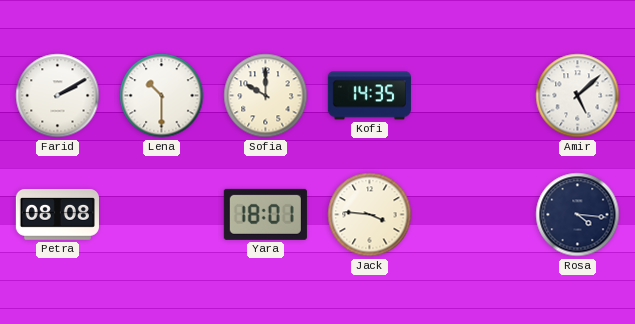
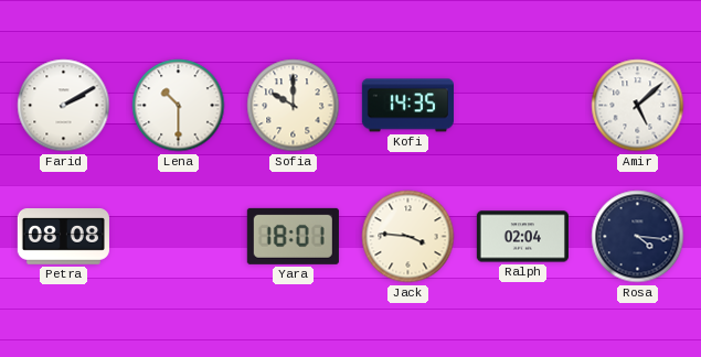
Ralph: none -> 02:04 (522, 237)
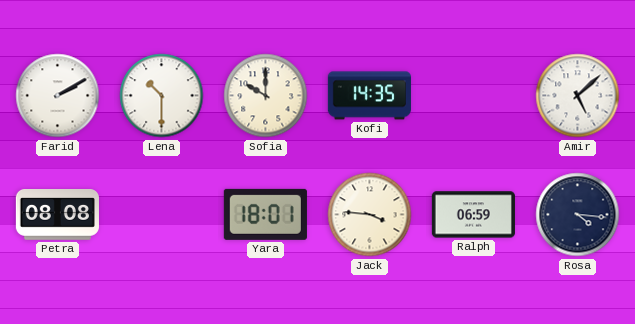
Ralph: 02:04 -> 06:59 (473, 215)
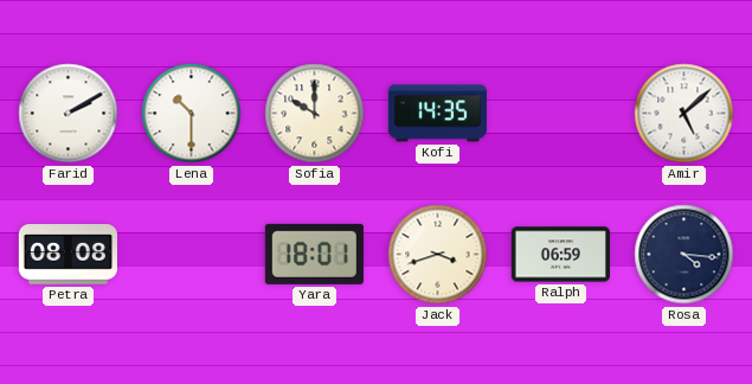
Jack: 3:46 -> 3:42 (438, 255)
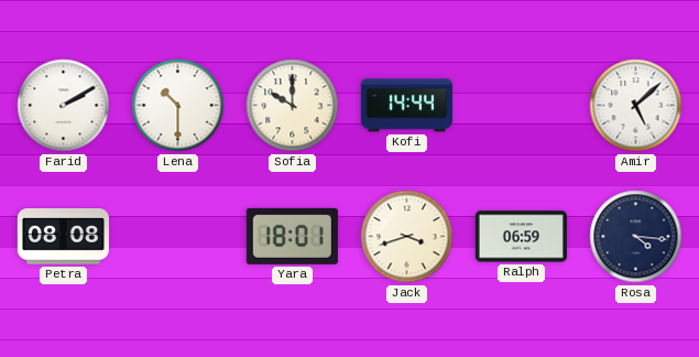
Kofi: 14:35 -> 14:44 (406, 106)
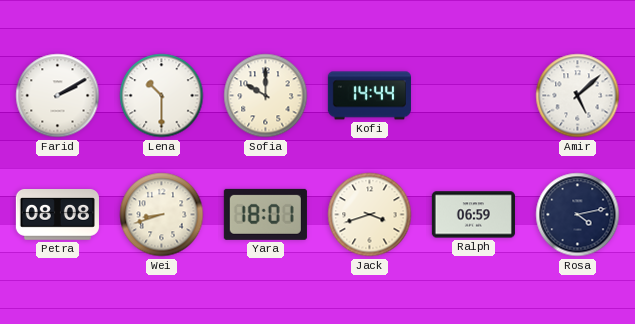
Wei: none -> 8:42 (162, 215)
Rosa: 4:16 -> 4:13 (578, 215)
